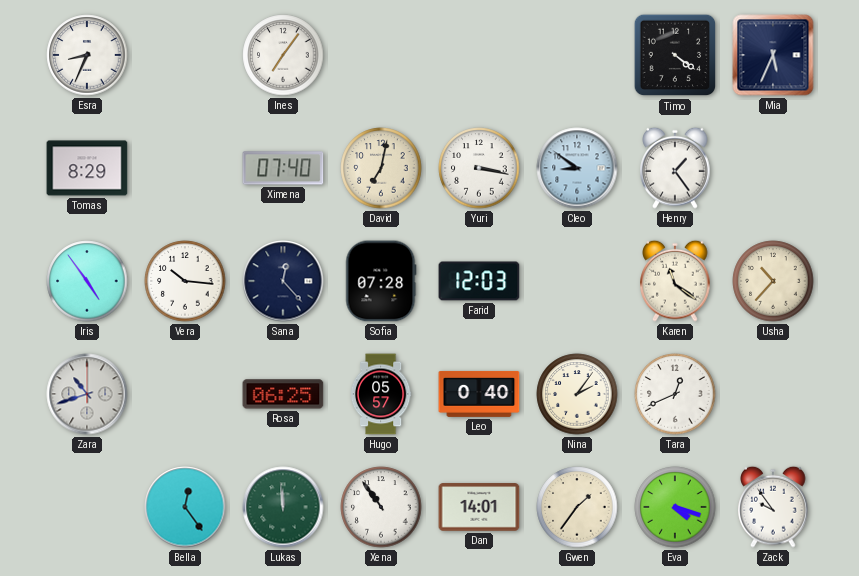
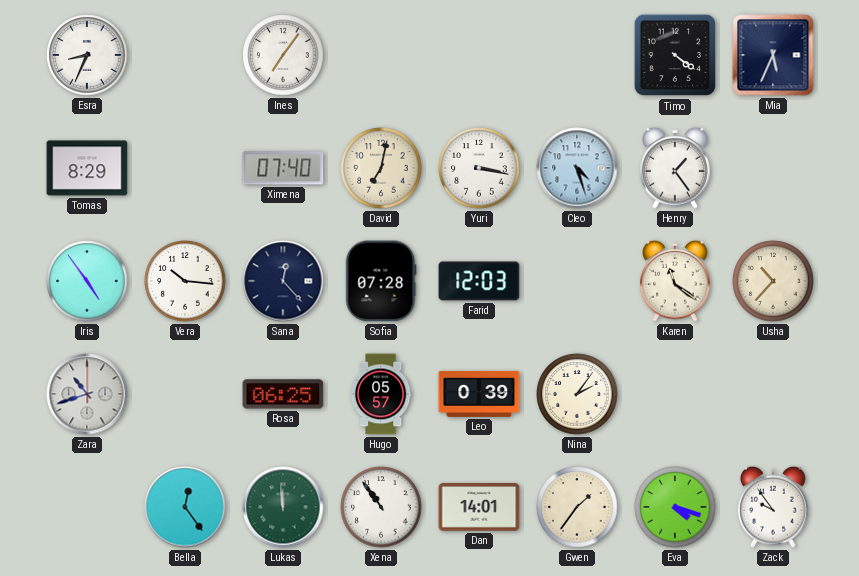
Cleo: 8:51 -> 4:27 (577, 168)
Leo: 0:40 -> 0:39 (479, 394)
Tara: 12:41 -> none (675, 394)
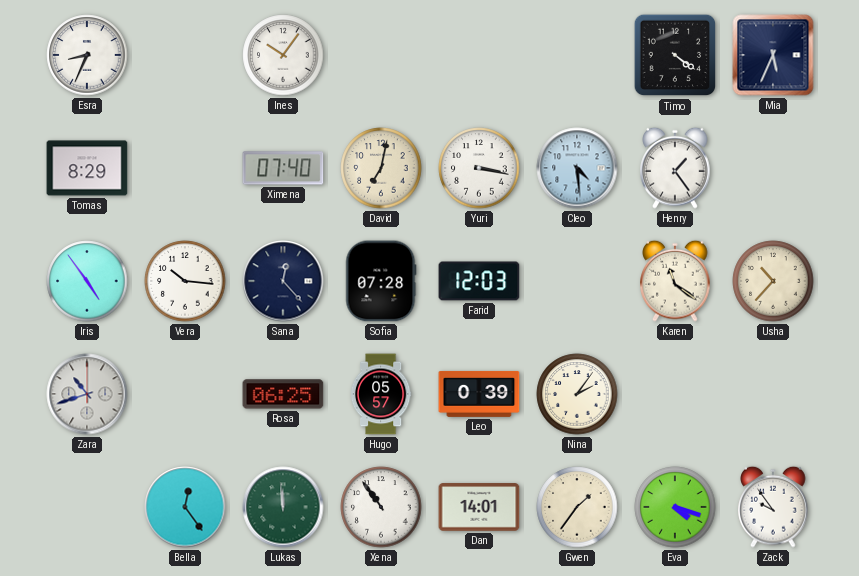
Ines: 7:06 -> 10:06 (283, 55)
Cleo: 4:27 -> 4:29 (577, 168)
